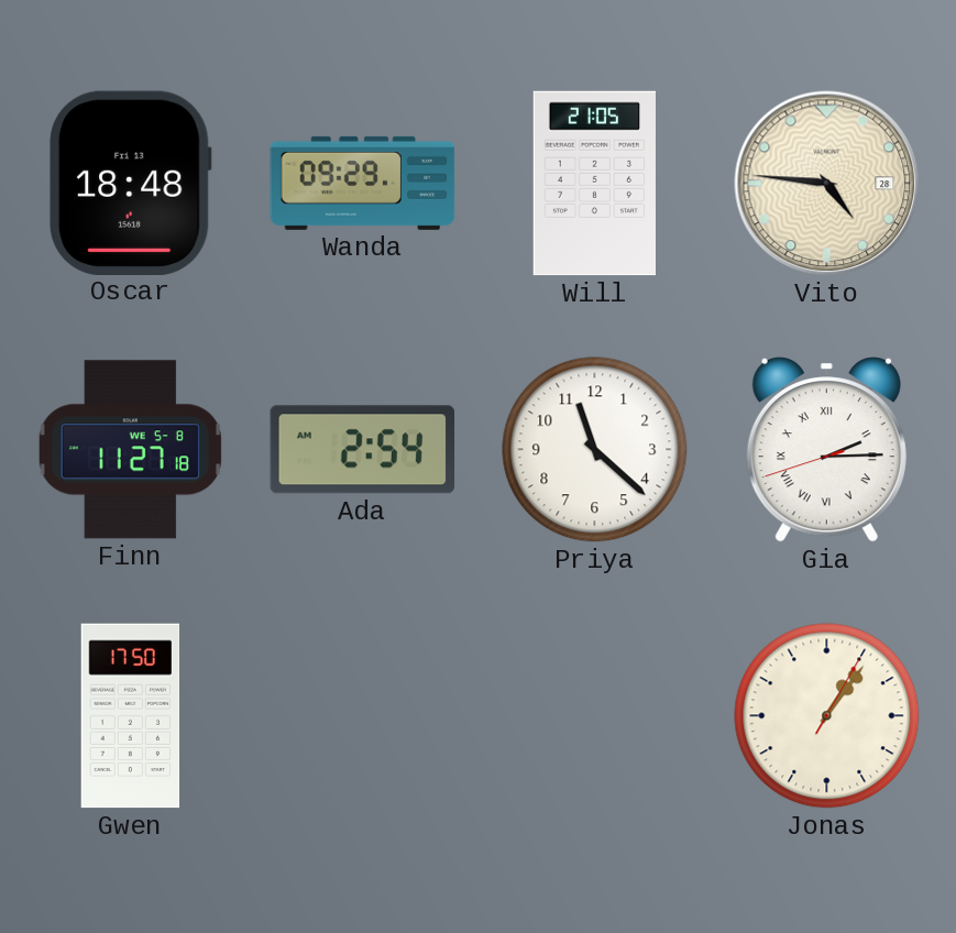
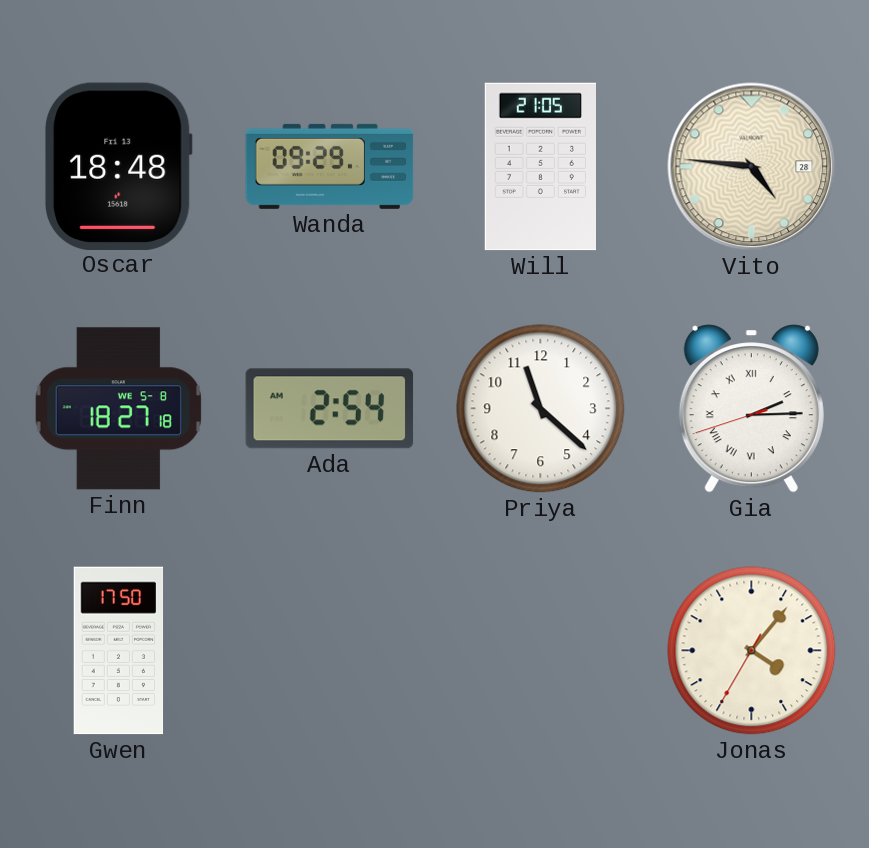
Finn: 11:27 -> 18:27 (118, 409)
Jonas: 1:06 -> 4:06 (752, 651)
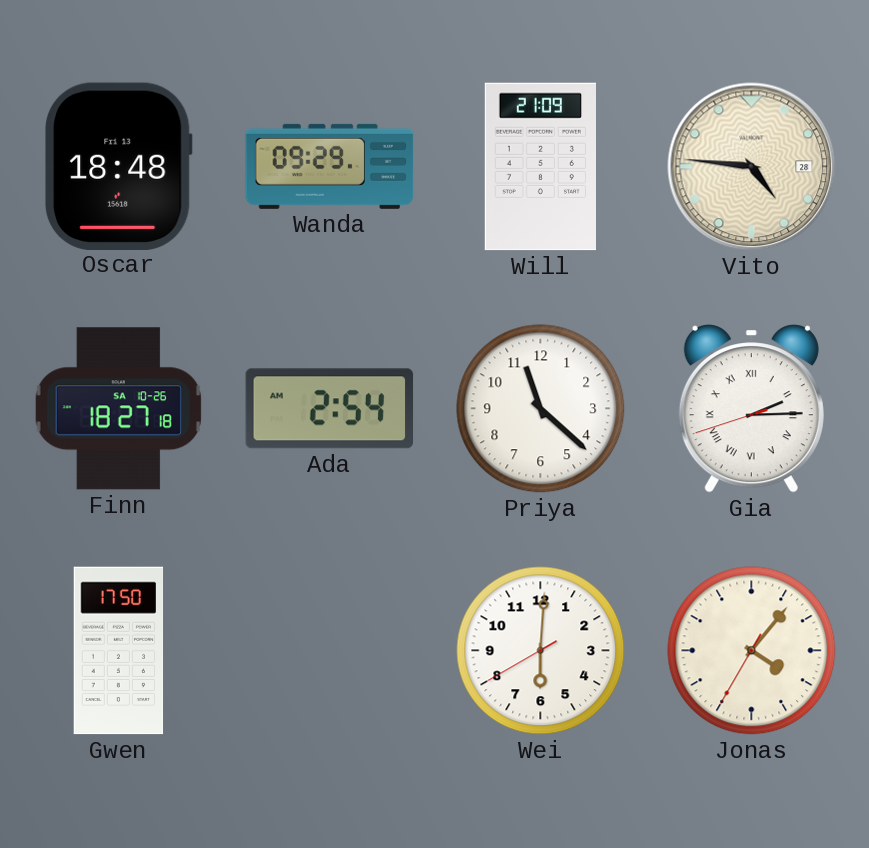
Will: 21:05 -> 21:09 (540, 167)
Finn date: WE 5-8 -> SA 10-26 (118, 409)
Wei: none -> 6:00 (541, 651)
